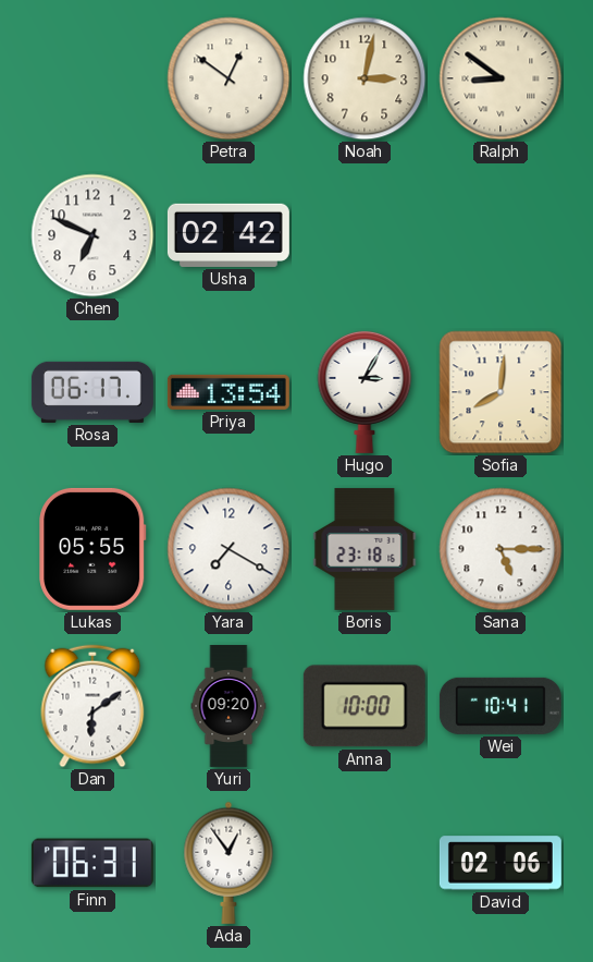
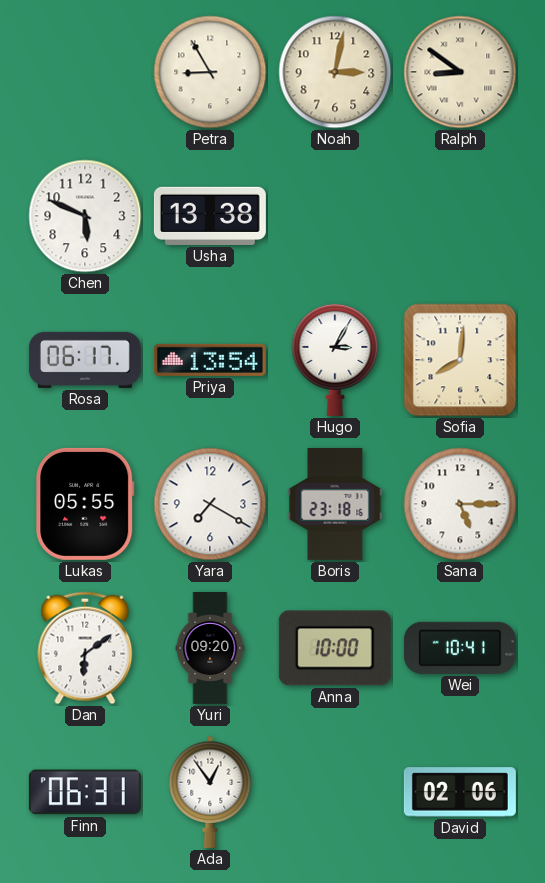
Petra: 12:51 -> 8:55 (210, 72)
Chen: 6:49 -> 5:49 (85, 216)
Usha: 02:42 -> 13:38 (210, 216)
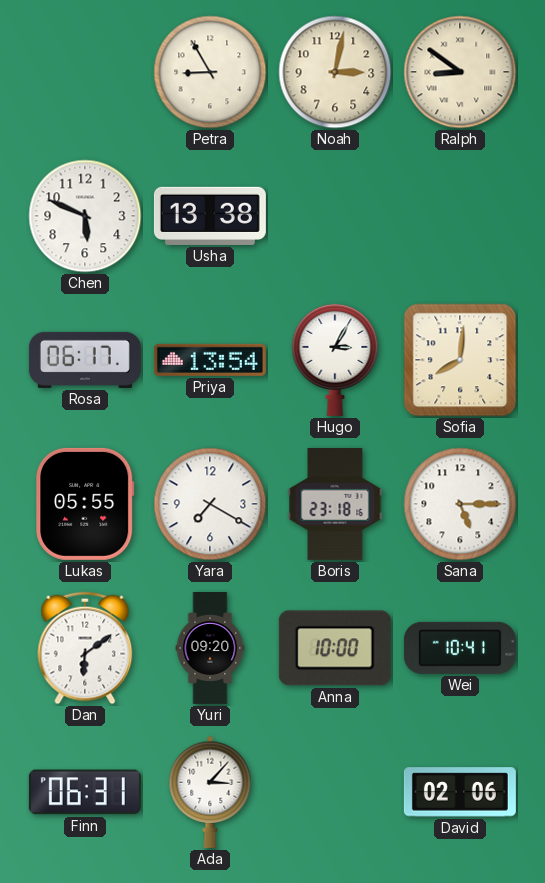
Ada: 12:54 -> 3:07 (210, 792)
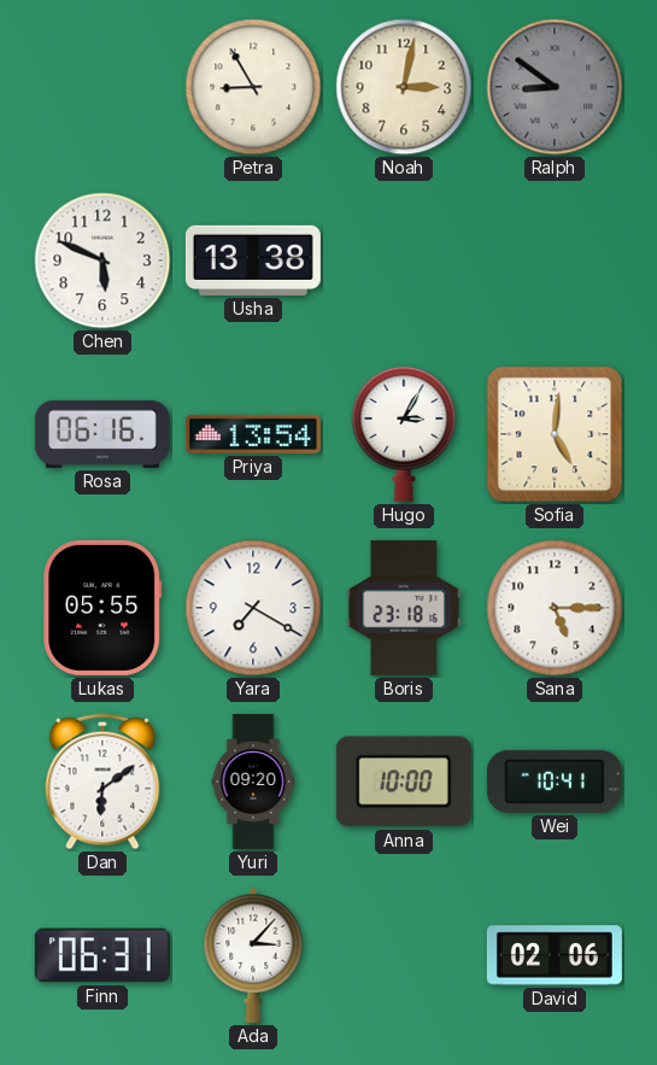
Ralph dial: cream -> grey (555, 87)
Rosa: 06:17 -> 06:16 (102, 434)
Sofia: 8:01 -> 5:01 (555, 434)
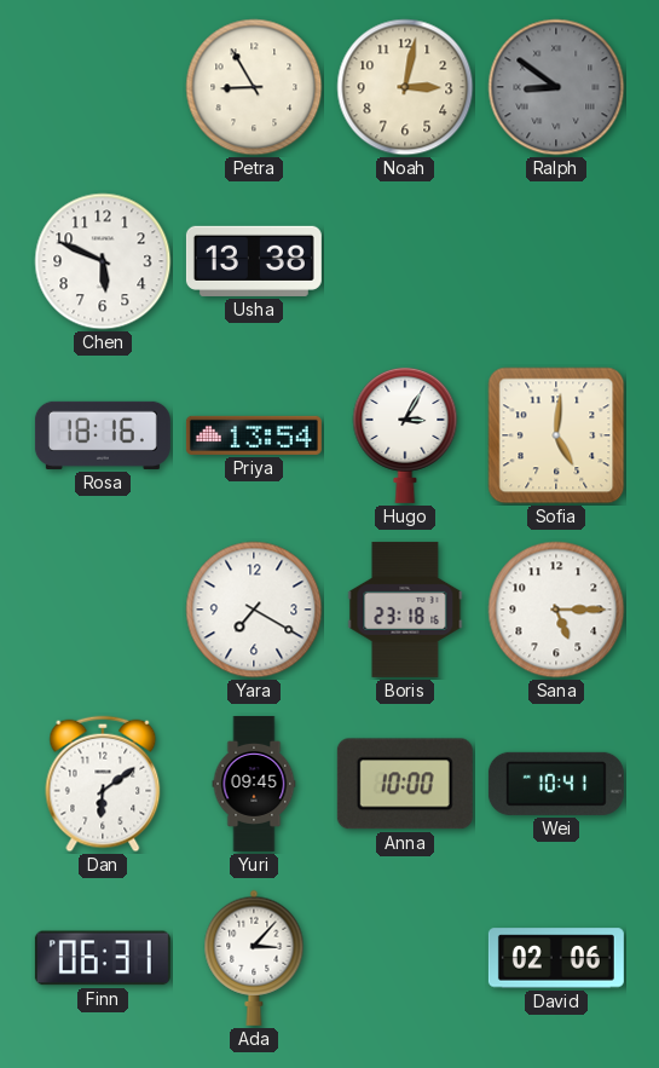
Rosa: 06:16 -> 18:16 (103, 435)
Lukas: 05:55 -> none (102, 608)
Yuri: 09:20 -> 09:45 (254, 784)
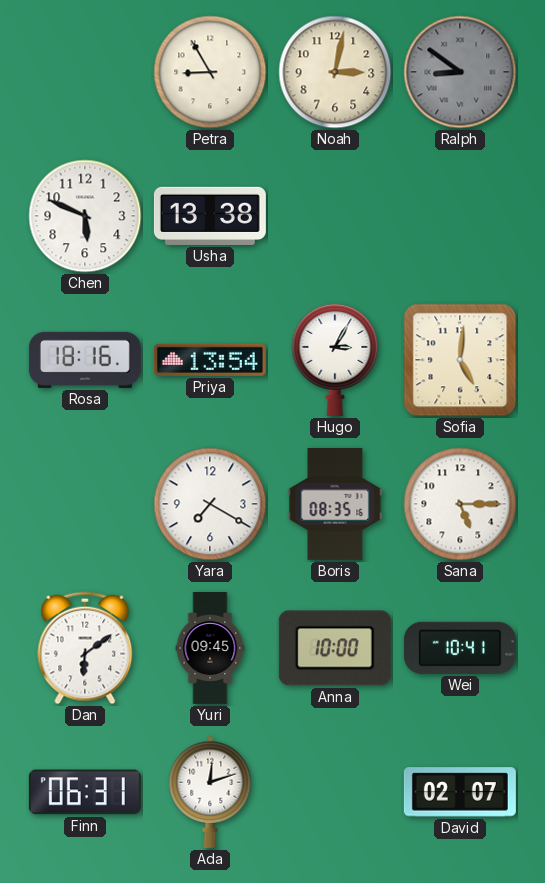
Boris: 23:18 -> 08:35 (335, 504)
Ada: 3:07 -> 12:12 (210, 792)
David: 02:06 -> 02:07 (460, 792)
